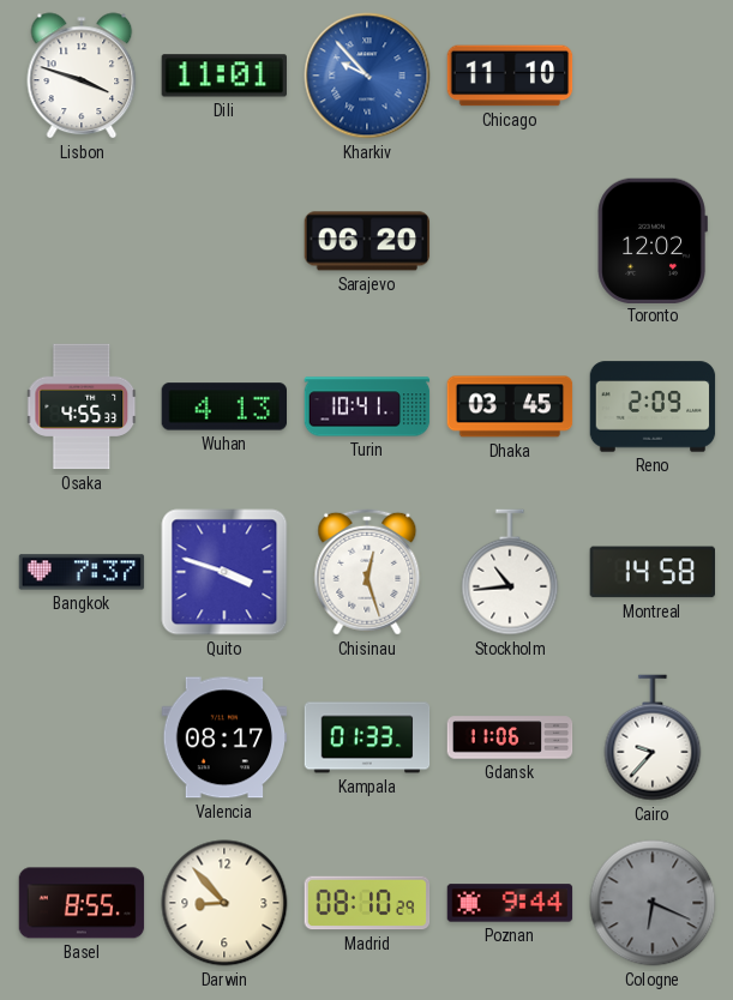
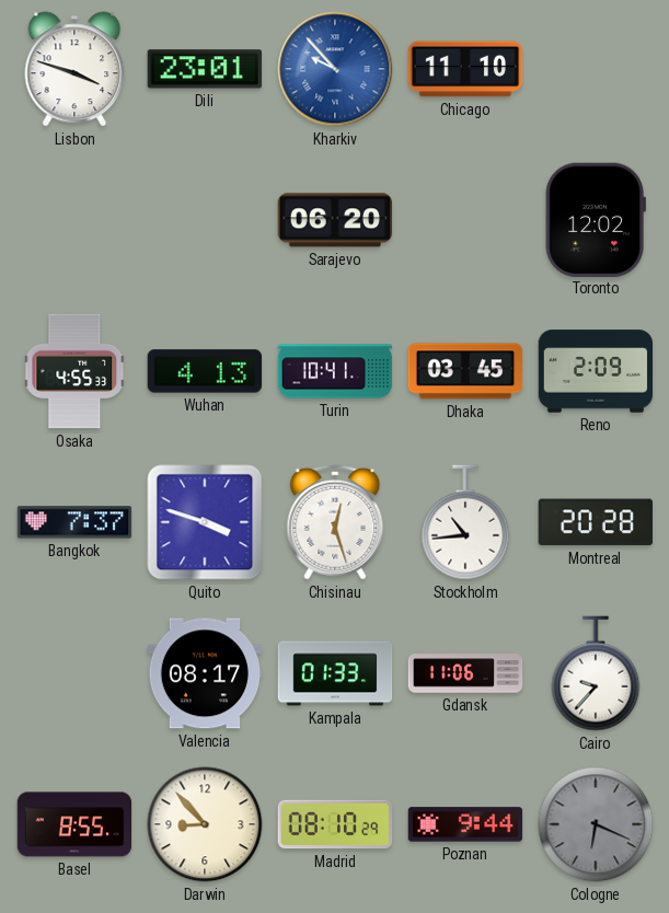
Dili: 11:01 -> 23:01 (204, 69)
Montreal: 14:58 -> 20:28 (595, 522)
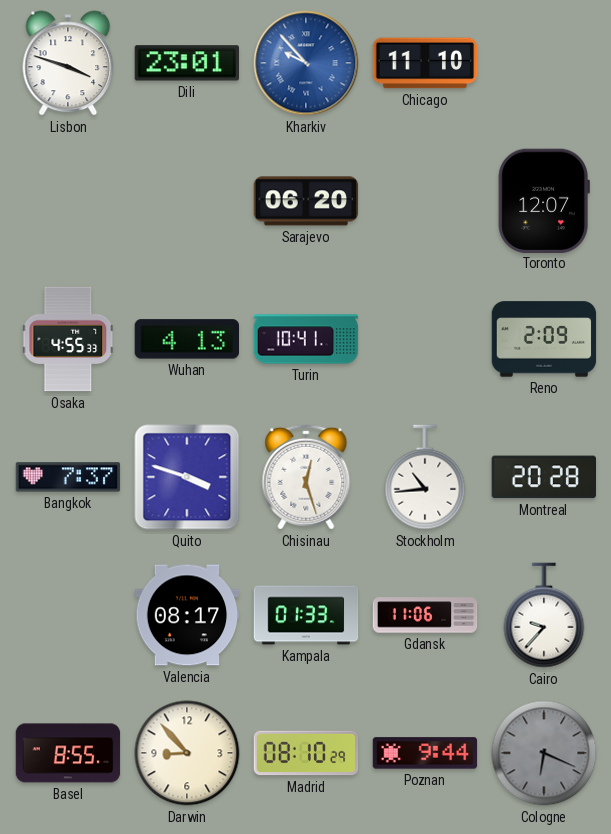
Toronto: 12:02 -> 12:07 (544, 200)
Dhaka: 03:45 -> none (465, 371)
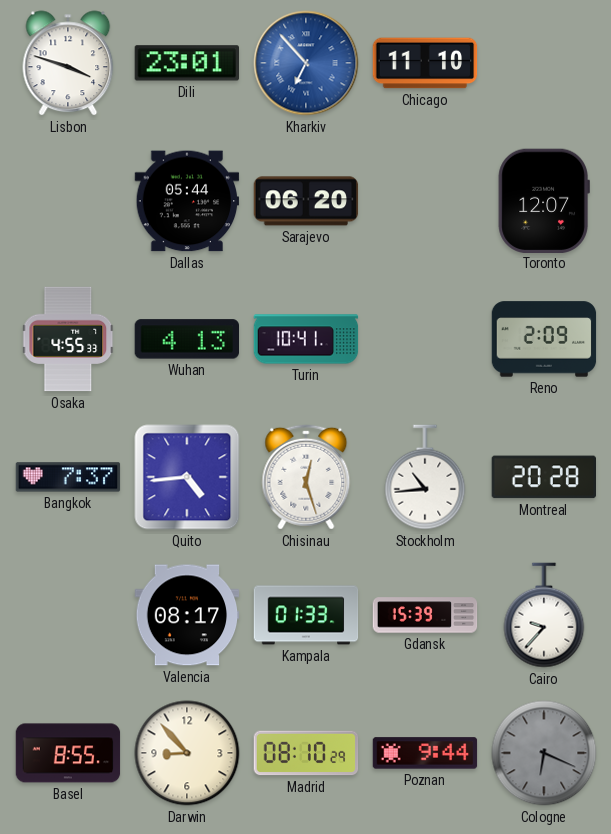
Kharkiv: 9:53 -> 6:53 (306, 63)
Dallas: none -> 05:44 (187, 201)
Quito: 3:48 -> 4:44 (187, 477)
Gdansk: 11:06 -> 15:39 (425, 615)
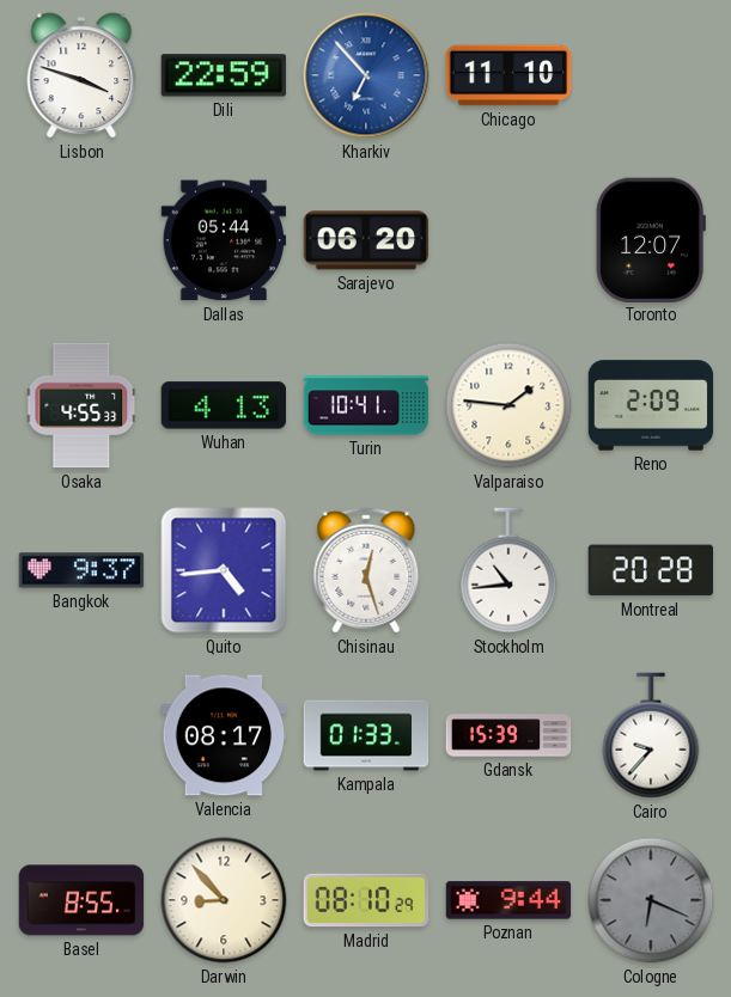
Dili: 23:01 -> 22:59 (223, 75)
Valparaiso: none -> 1:46 (508, 405)
Bangkok: 7:37 -> 9:37 (81, 570)
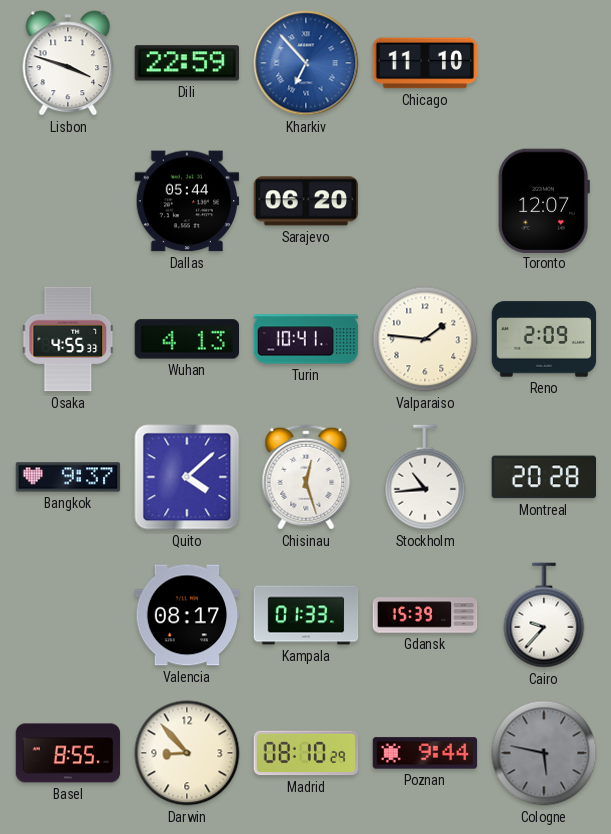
Quito: 4:44 -> 4:08 (187, 477)
Cologne: 6:19 -> 5:47 (544, 753)
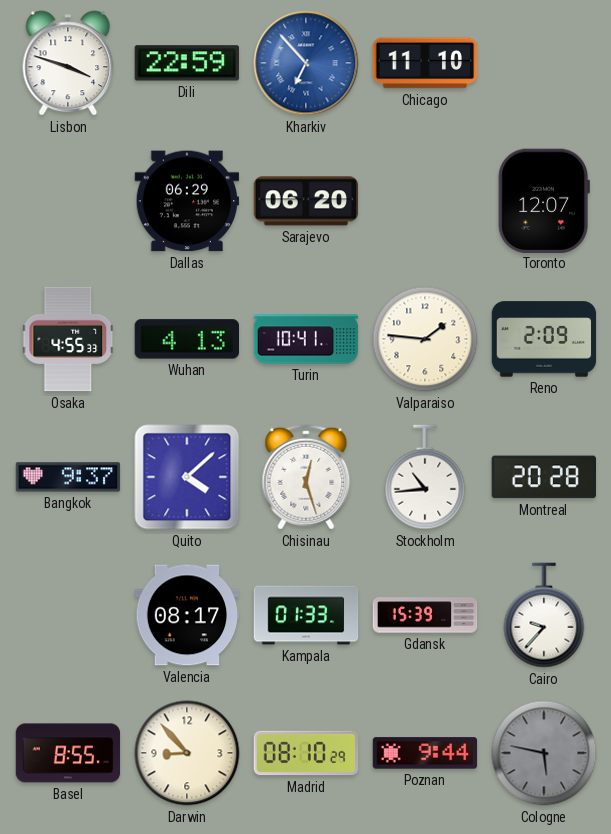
Dallas: 05:44 -> 06:29 (187, 201)
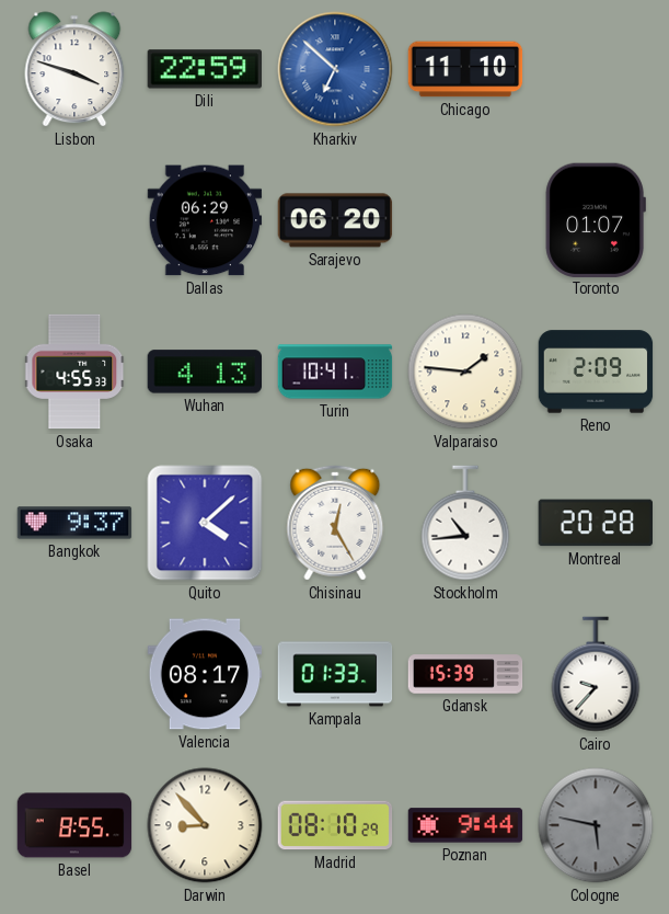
Kharkiv: 6:53 -> 6:52 (335, 69)
Toronto: 12:07 -> 01:07 (596, 219)
Chisinau: 12:27 -> 12:25 (335, 523)
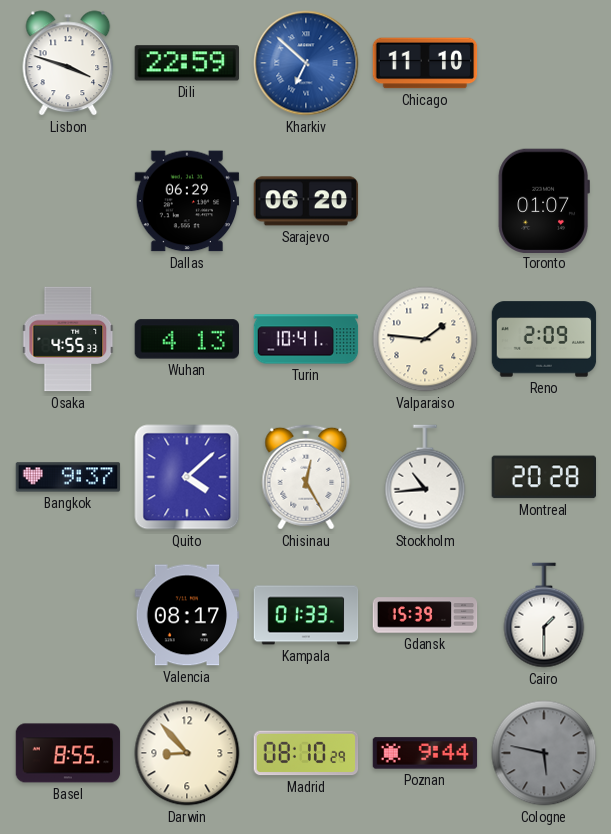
Cairo: 9:37 -> 1:30 (544, 615)
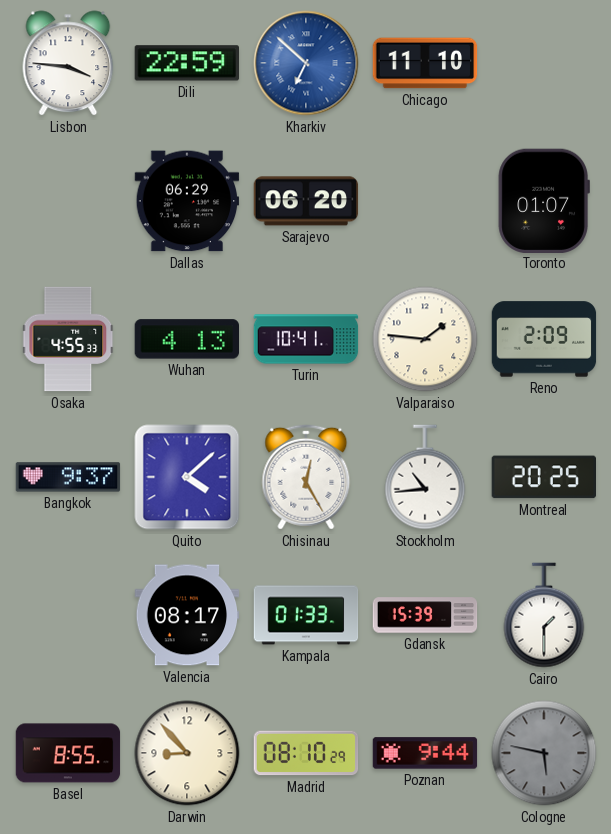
Lisbon: 3:48 -> 3:46 (68, 63)
Montreal: 20:28 -> 20:25 (543, 477)
